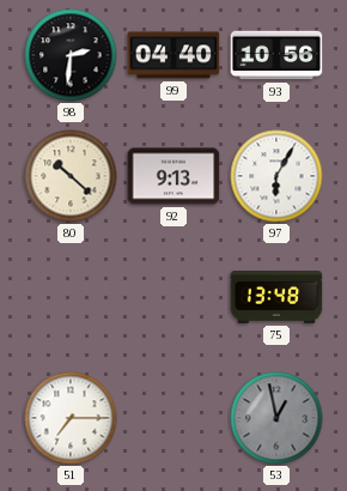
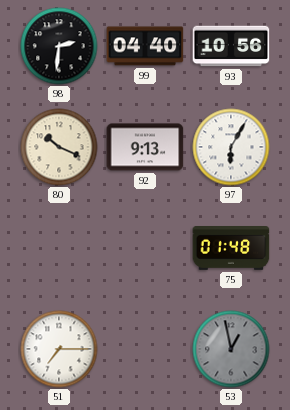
80: 10:22 -> 10:19 (59, 147)
75: 13:48 -> 01:48 (231, 249)
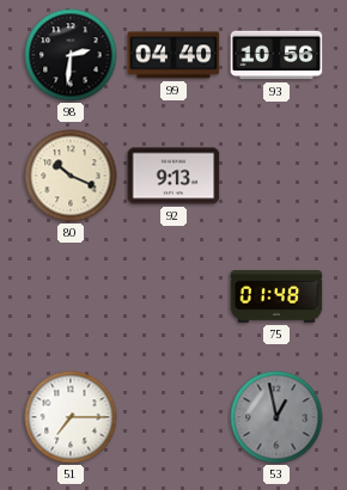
97: 6:05 -> none (231, 147)
